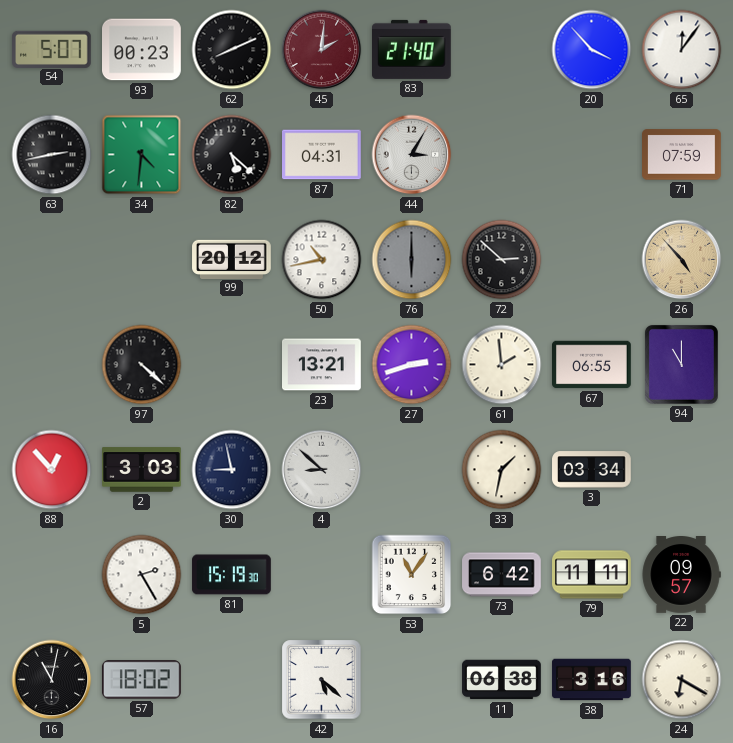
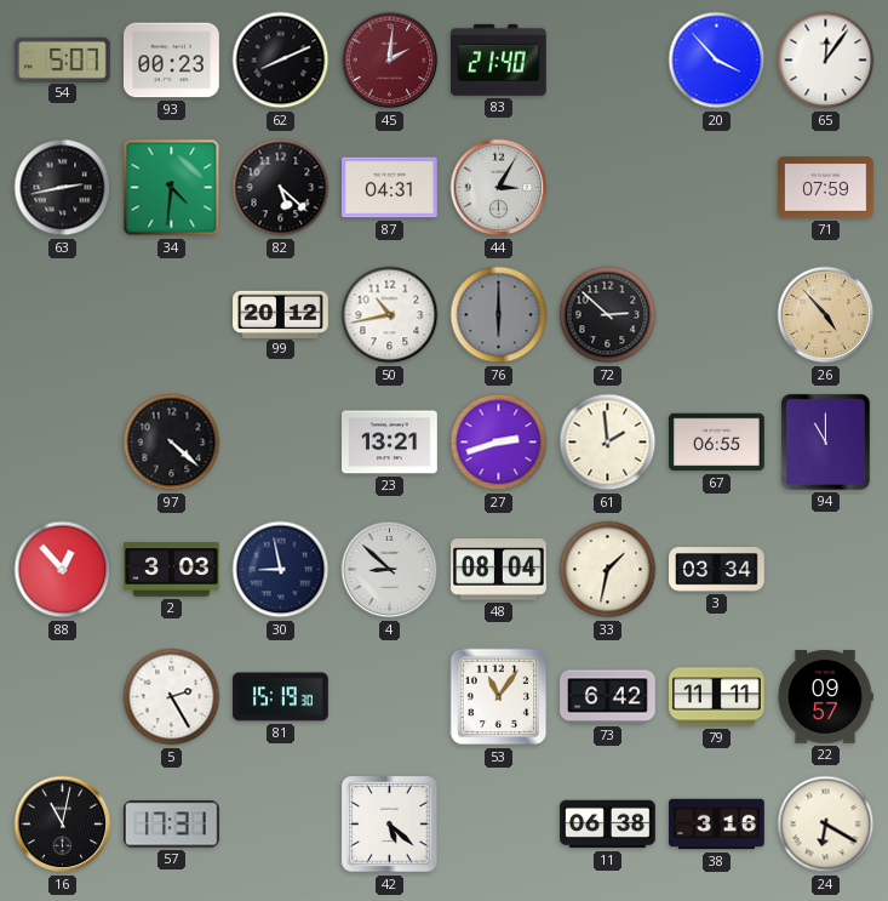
48: none -> 08:04 (499, 570)
57: 18:02 -> 17:31 (172, 825)
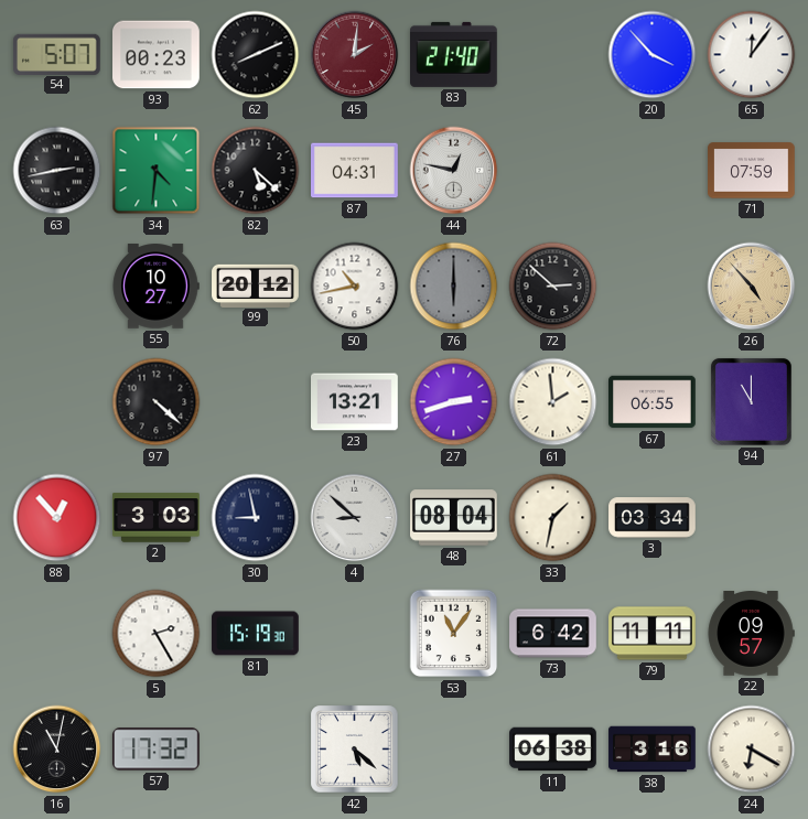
44: 3:05 -> 12:47 (454, 171)
55: none -> 10:27 (155, 287)
57: 17:31 -> 17:32 (157, 750)
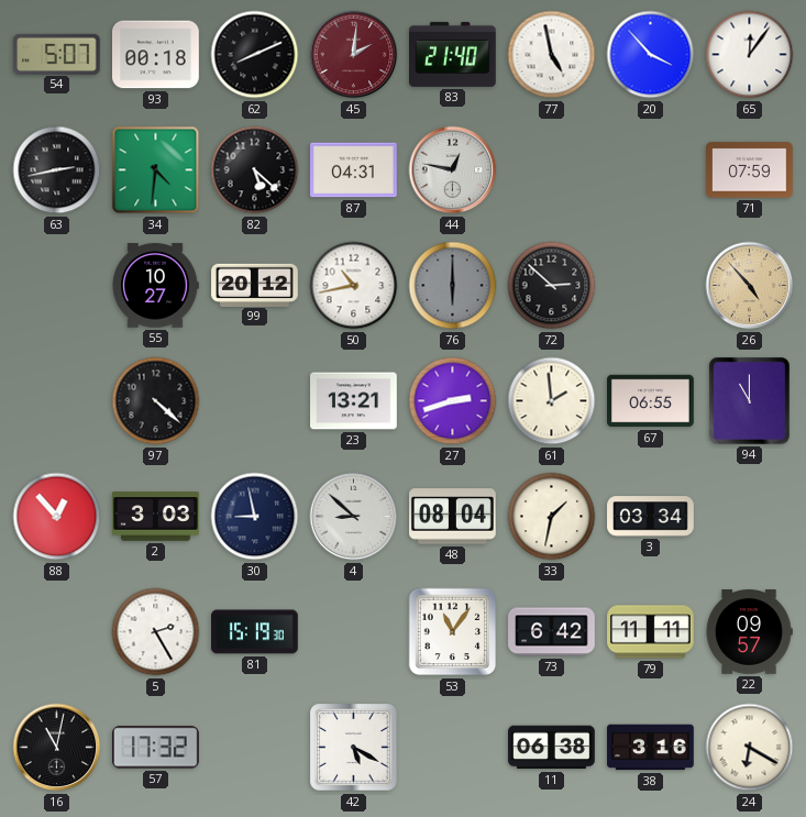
93: 00:23 -> 00:18 (156, 55)
77: none -> 4:58 (552, 55)
42: 5:22 -> 5:20 (354, 748)
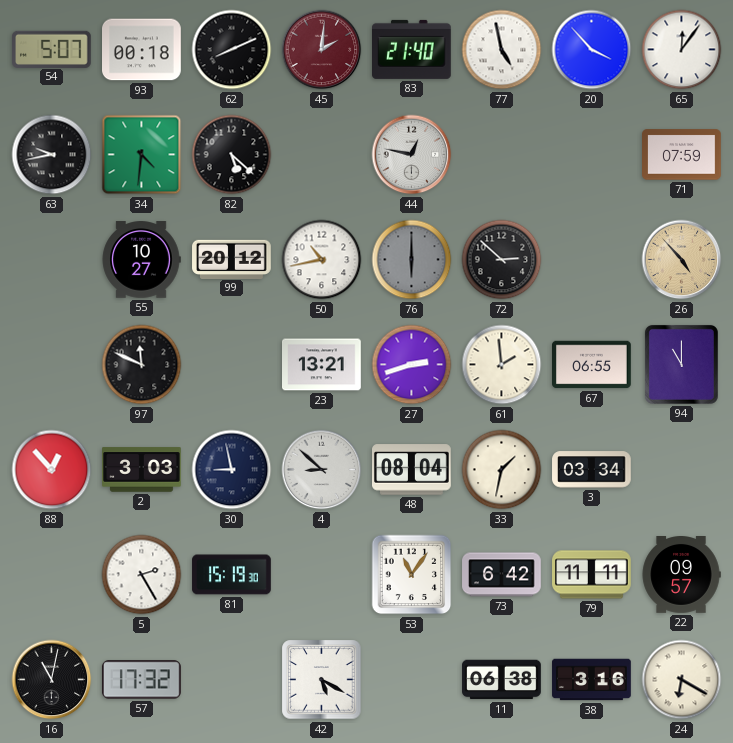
63: 2:43 -> 9:43 (52, 155)
87: 04:31 -> none (354, 170)
97: 4:22 -> 11:49 (142, 365)
